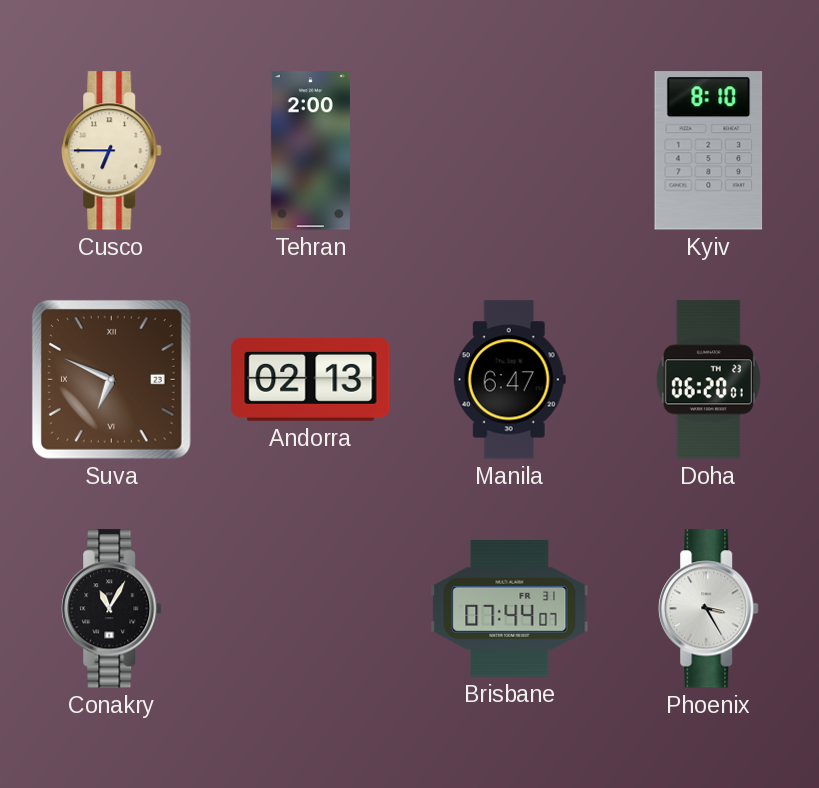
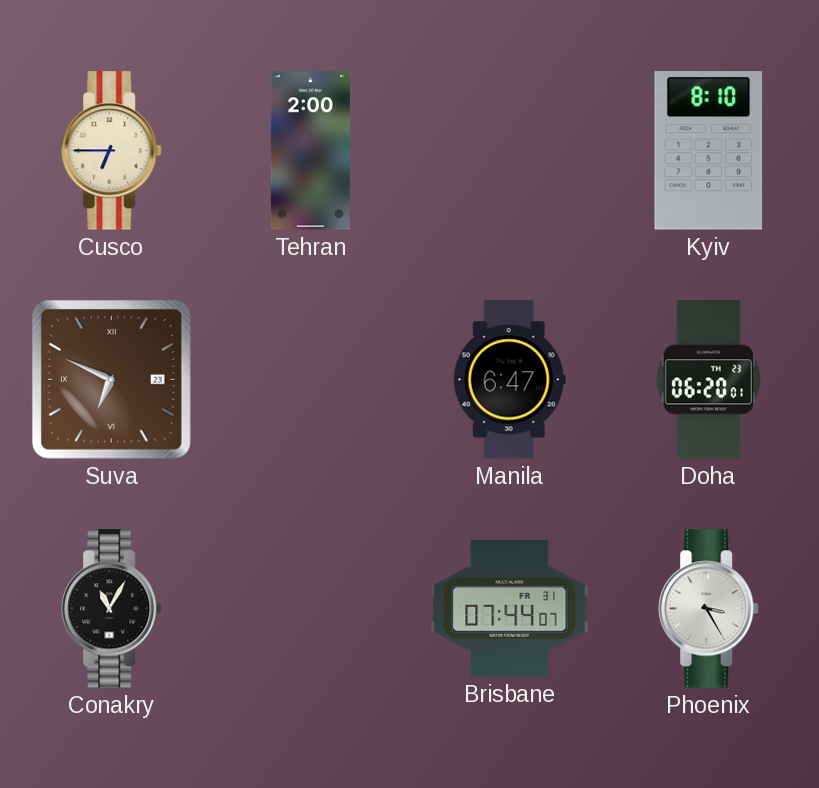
Andorra: 02:13 -> none (311, 379)
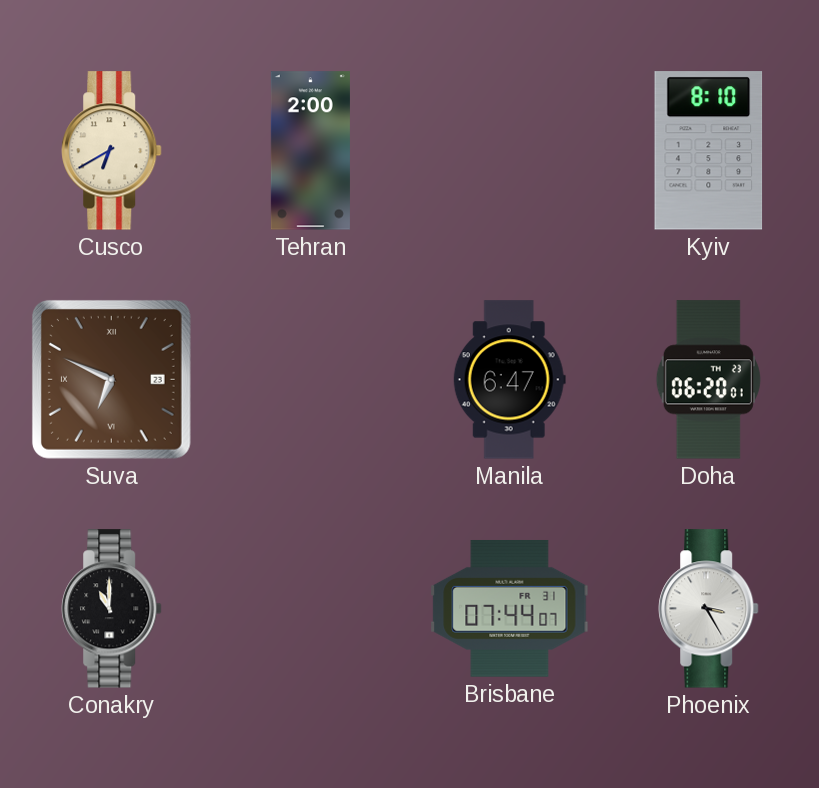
Cusco: 6:45 -> 6:40 (112, 151)
Conakry: 11:05 -> 11:00 (112, 609)
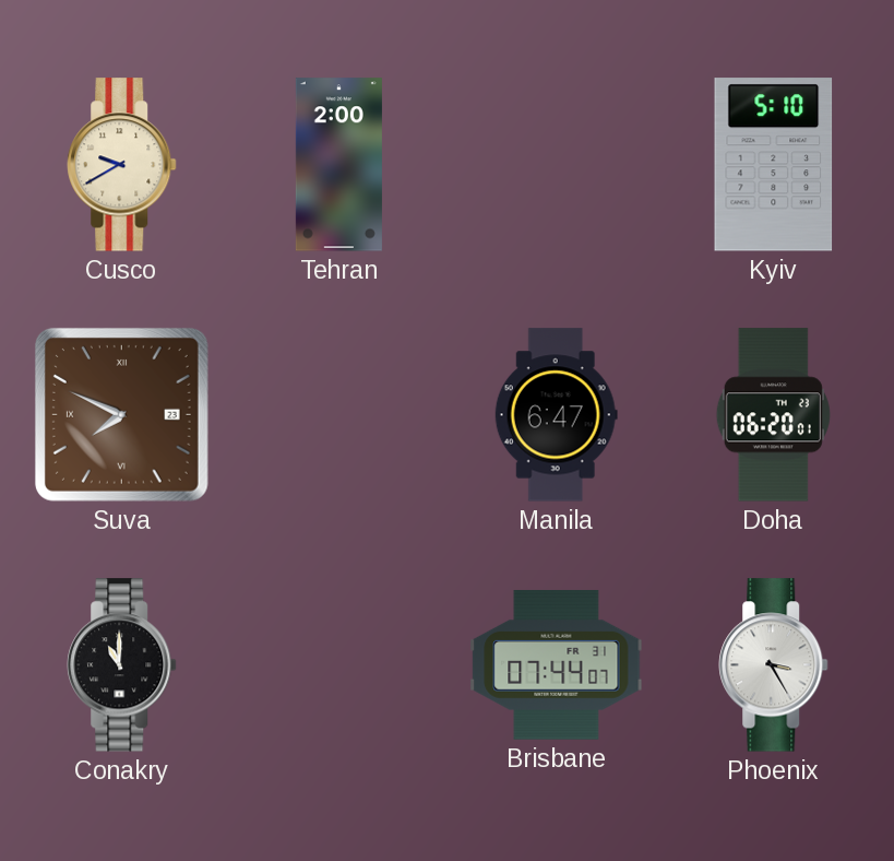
Cusco: 6:40 -> 9:40 (122, 165)
Kyiv: 8:10 -> 5:10 (774, 165)
Suva: 6:49 -> 7:49 (121, 414)
